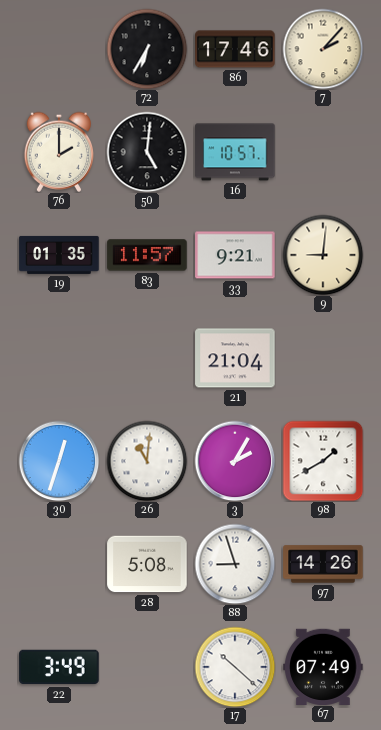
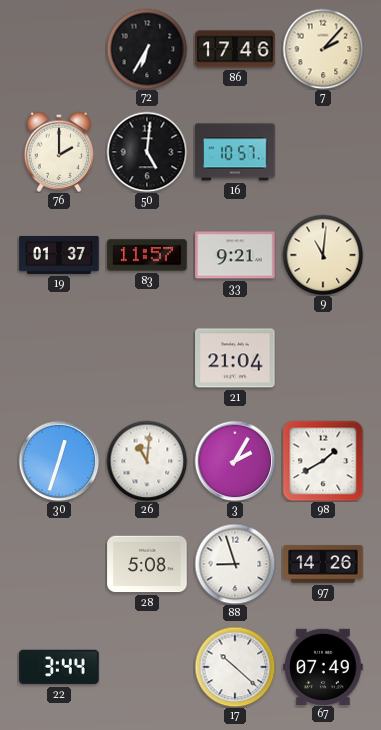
19: 01:35 -> 01:37 (59, 255)
9: 9:01 -> 11:01 (323, 255)
22: 3:49 -> 3:44 (59, 667)
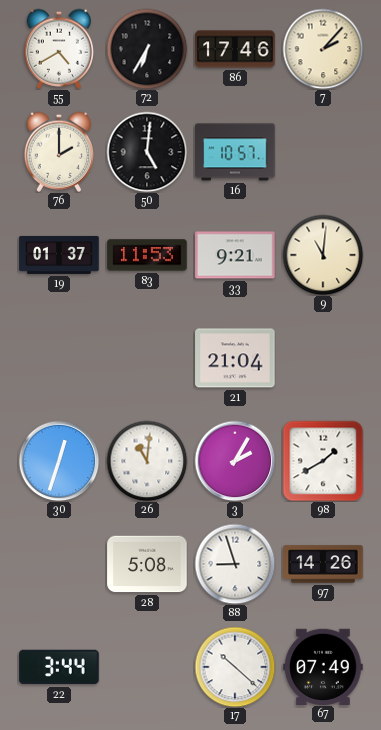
55: none -> 4:40 (58, 49)
83: 11:57 -> 11:53 (147, 255)
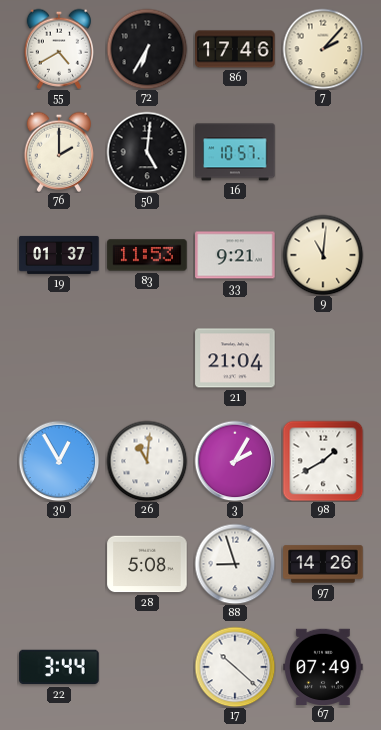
30: 12:33 -> 12:55 (59, 461)
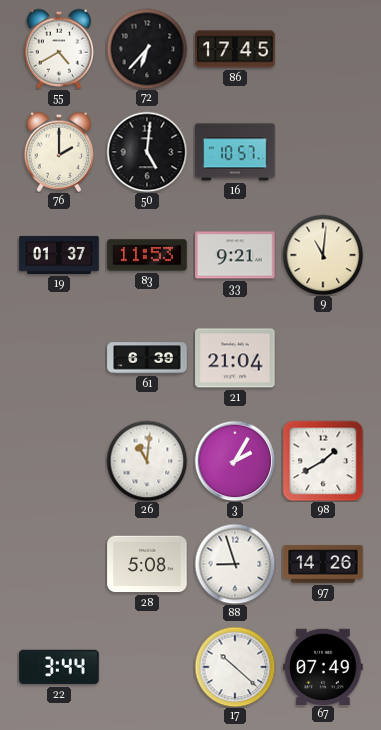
72: 6:35 -> 6:37 (147, 49)
86: 17:46 -> 17:45 (235, 49)
7: 2:07 -> none (323, 49)
61: none -> 6:39 (147, 358)
30: 12:55 -> none (59, 461)
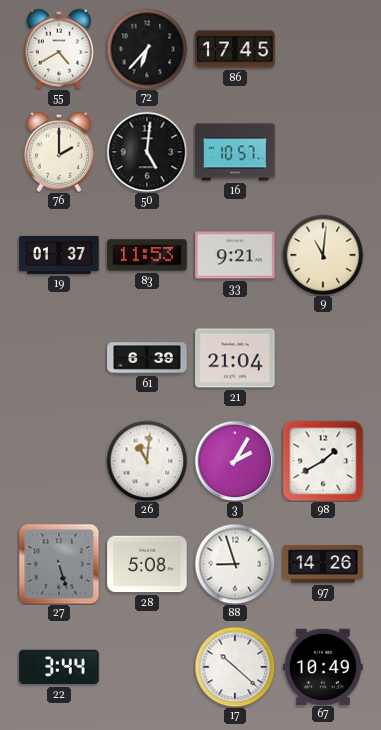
27: none -> 5:27 (59, 564)
67: 07:49 -> 10:49 (323, 666)
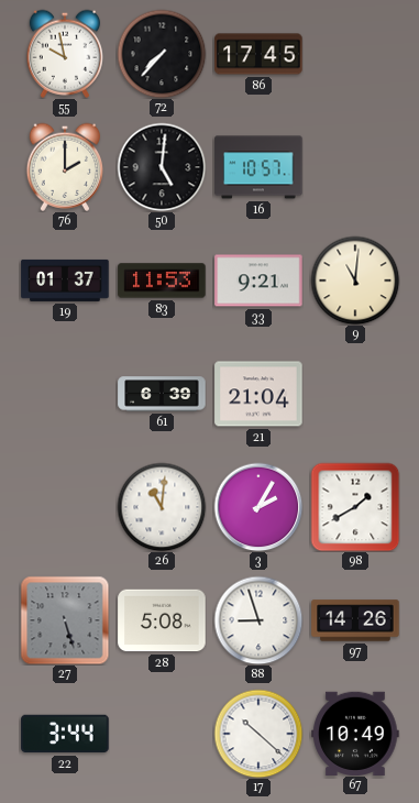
55: 4:40 -> 9:58 (64, 54)
72: 6:37 -> 7:37 (162, 54)
